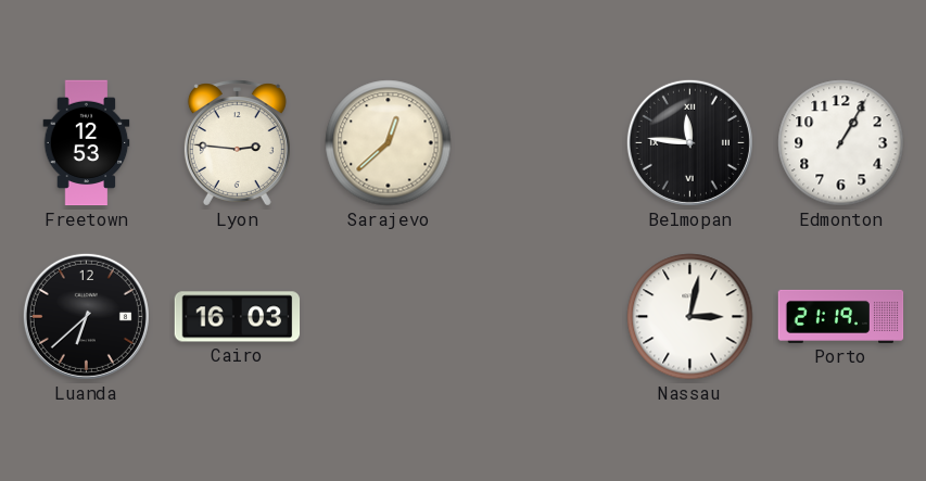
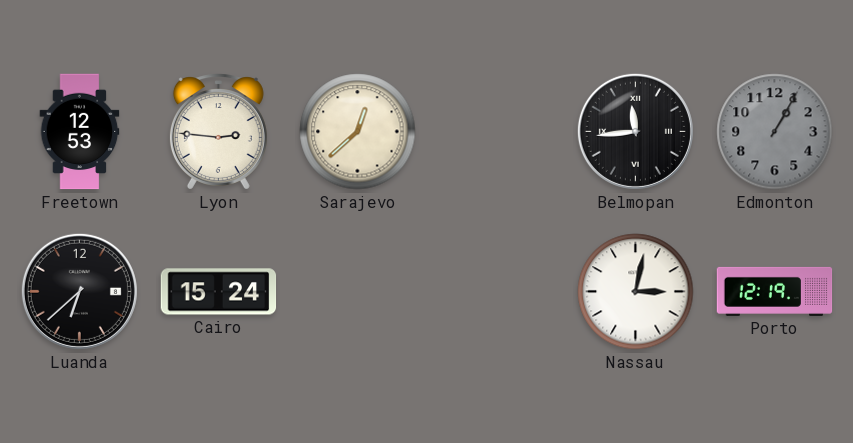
Belmopan: 11:46 -> 11:44 (635, 131)
Edmonton dial: white -> grey (775, 132)
Cairo: 16:03 -> 15:24 (219, 292)
Porto: 21:19 -> 12:19 (775, 291)
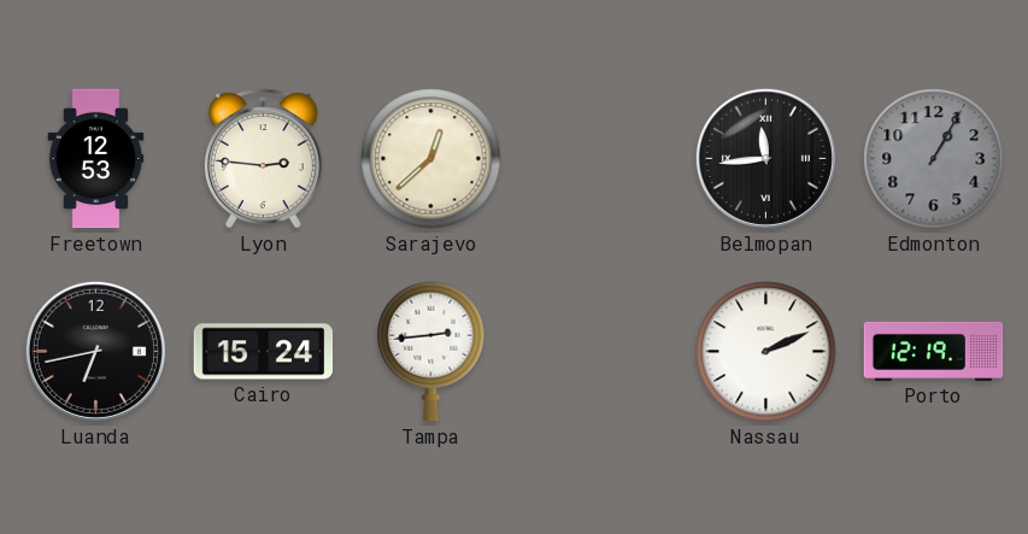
Luanda: 6:38 -> 6:43 (95, 351)
Tampa: none -> 2:44 (431, 352)
Nassau: 3:02 -> 2:11 (766, 352)
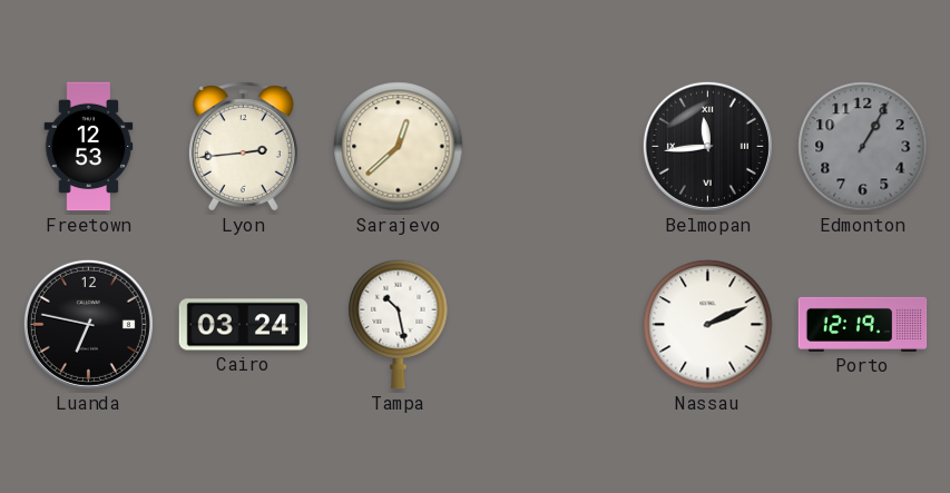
Lyon: 2:46 -> 2:44 (243, 147)
Luanda: 6:43 -> 6:47 (88, 324)
Cairo: 15:24 -> 03:24 (244, 325)
Tampa: 2:44 -> 10:28 (399, 325)
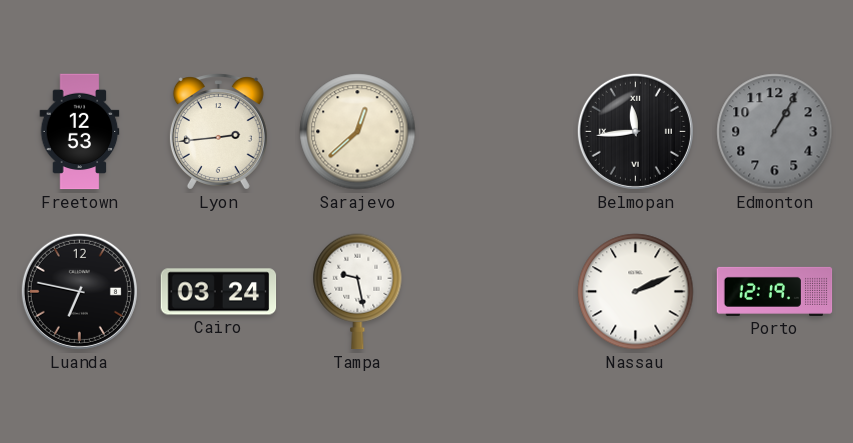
Tampa: 10:28 -> 9:28 (358, 292)
